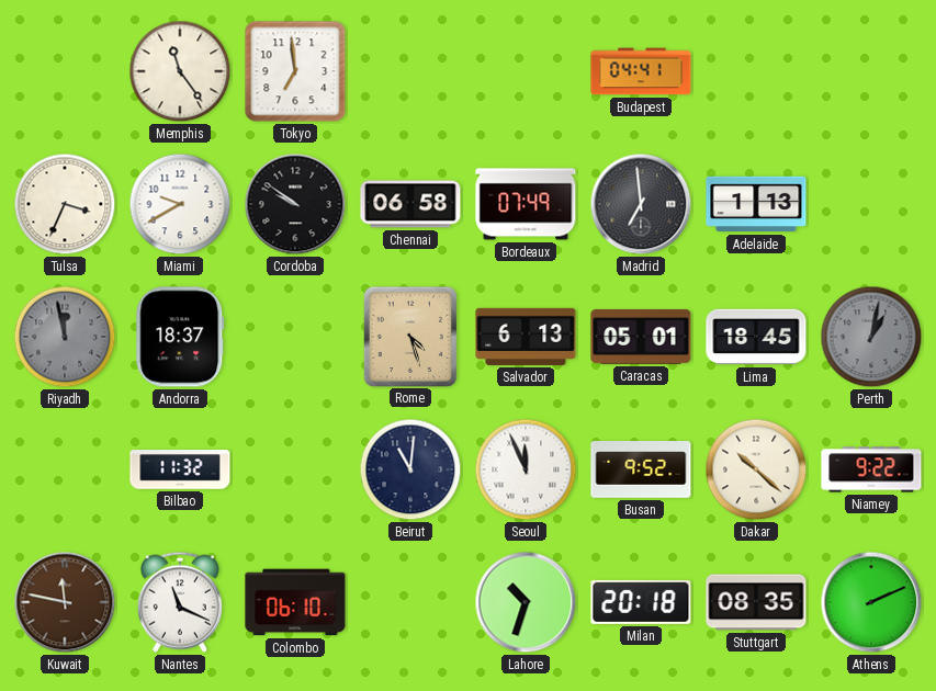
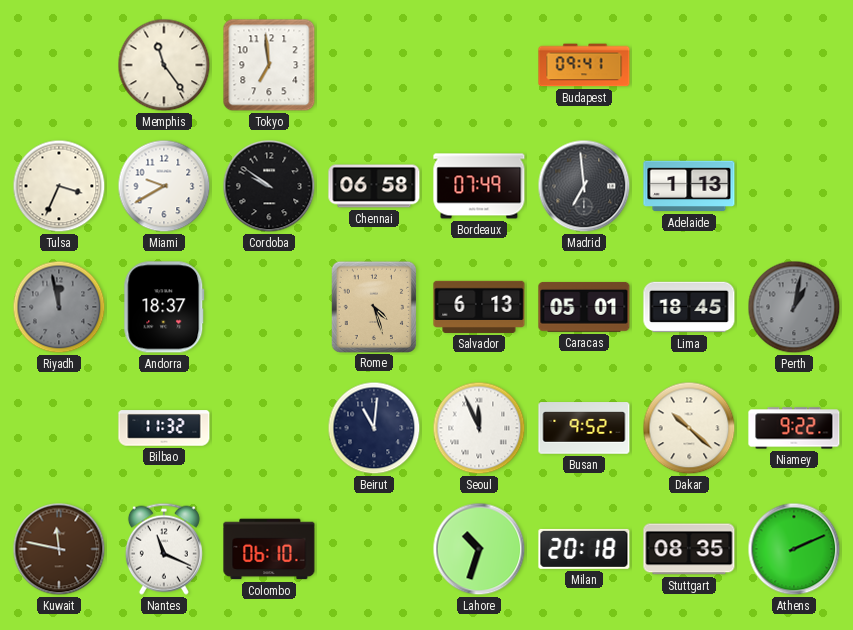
Budapest: 04:41 -> 09:41 (584, 65)
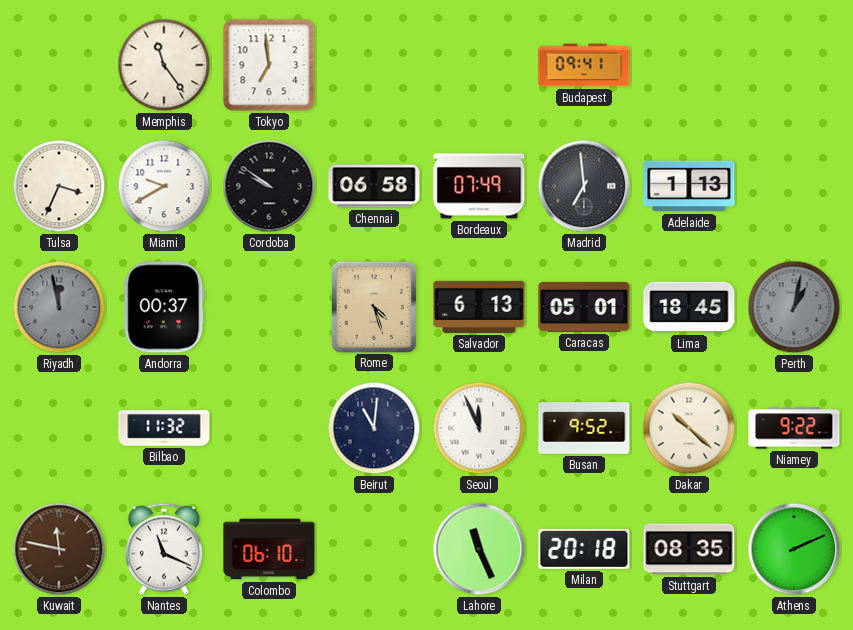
Andorra: 18:37 -> 00:37 (164, 307)
Lahore: 10:33 -> 11:26 (479, 549)
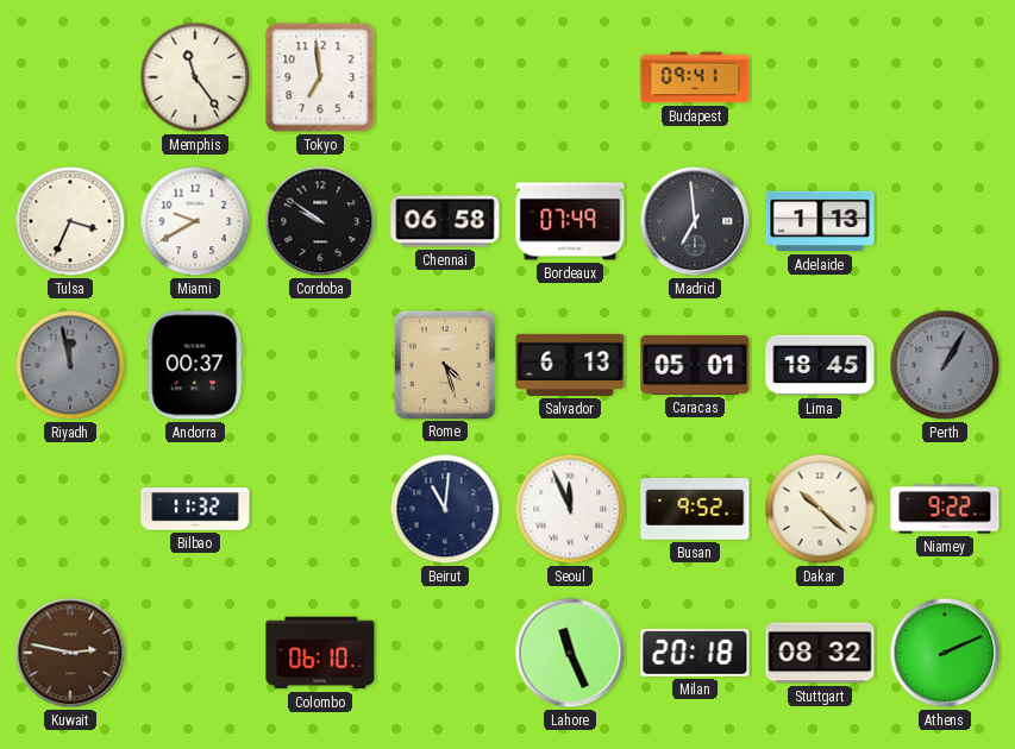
Perth: 1:02 -> 1:05 (945, 365)
Kuwait: 11:47 -> 2:47 (70, 653)
Nantes: 11:19 -> none (164, 549)
Stuttgart: 08:35 -> 08:32 (820, 653)
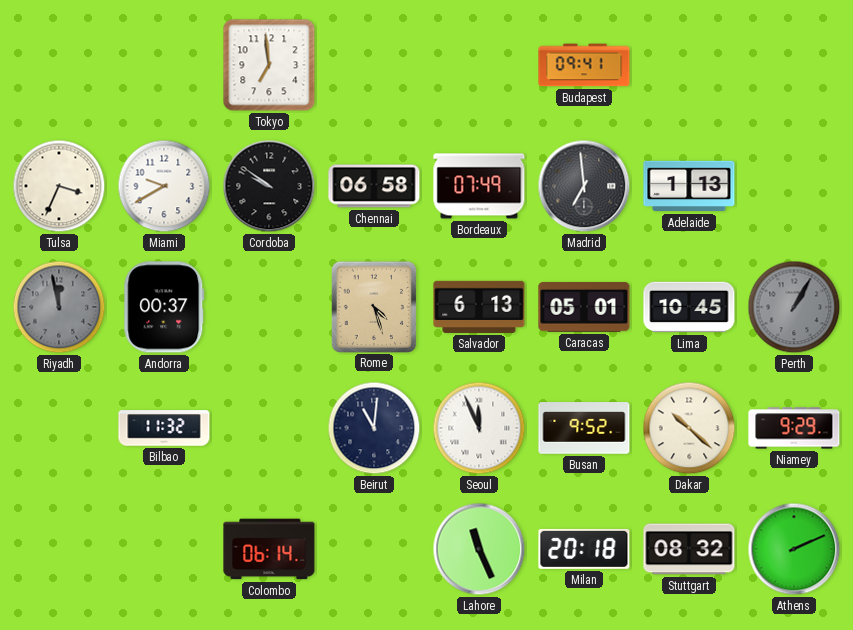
Memphis: 11:24 -> none (195, 77)
Lima: 18:45 -> 10:45 (689, 307)
Niamey: 9:22 -> 9:29 (794, 428)
Kuwait: 2:47 -> none (70, 653)
Colombo: 06:10 -> 06:14 (269, 549)
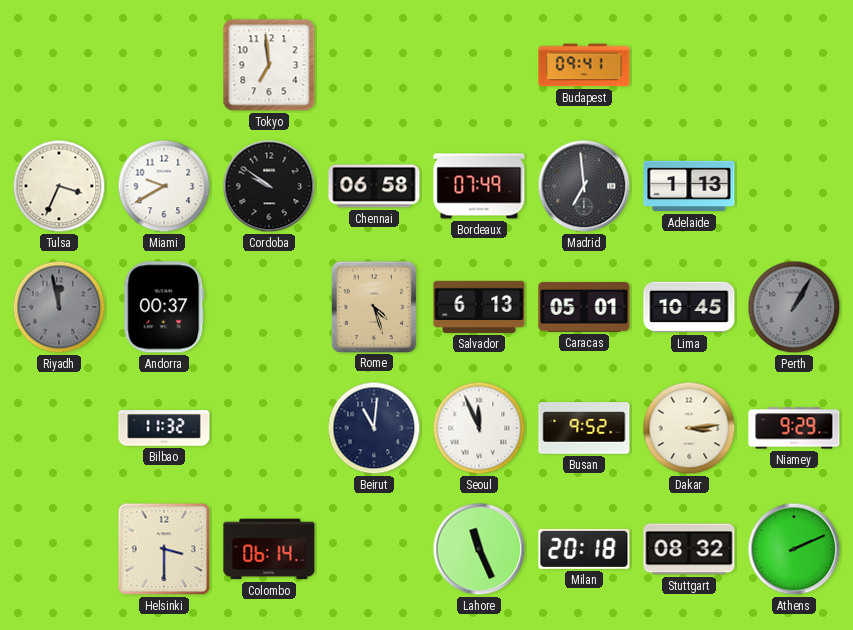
Dakar: 10:22 -> 3:14 (689, 428)
Helsinki: none -> 3:30 (164, 549)
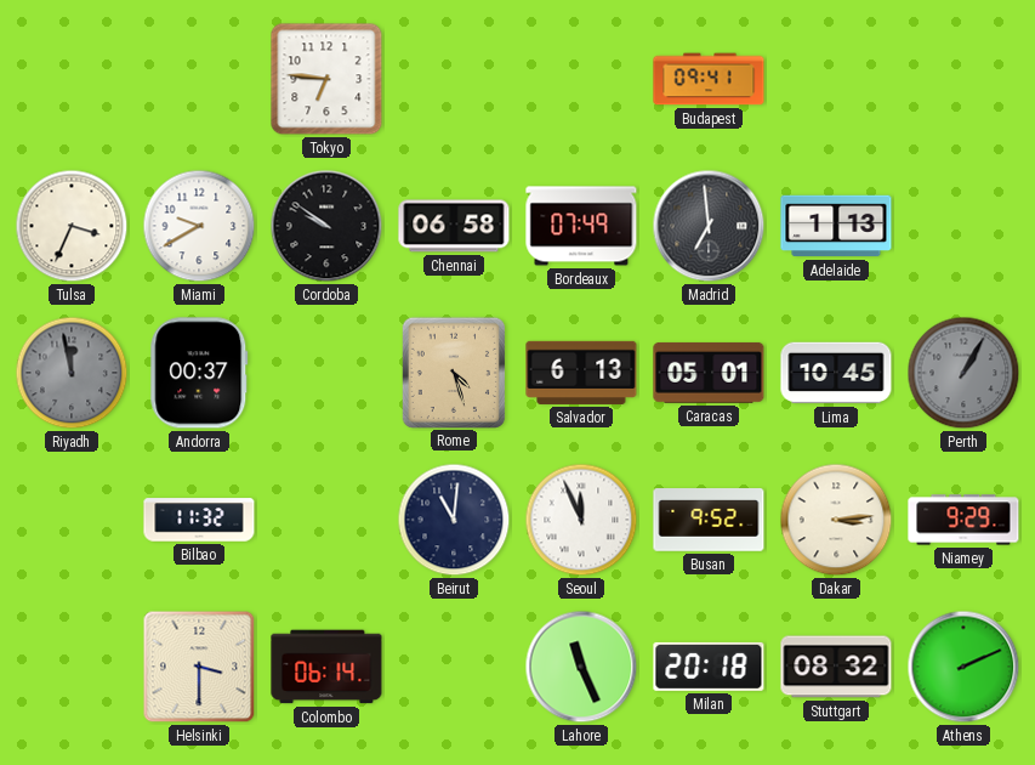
Tokyo: 6:59 -> 6:46 (326, 79)
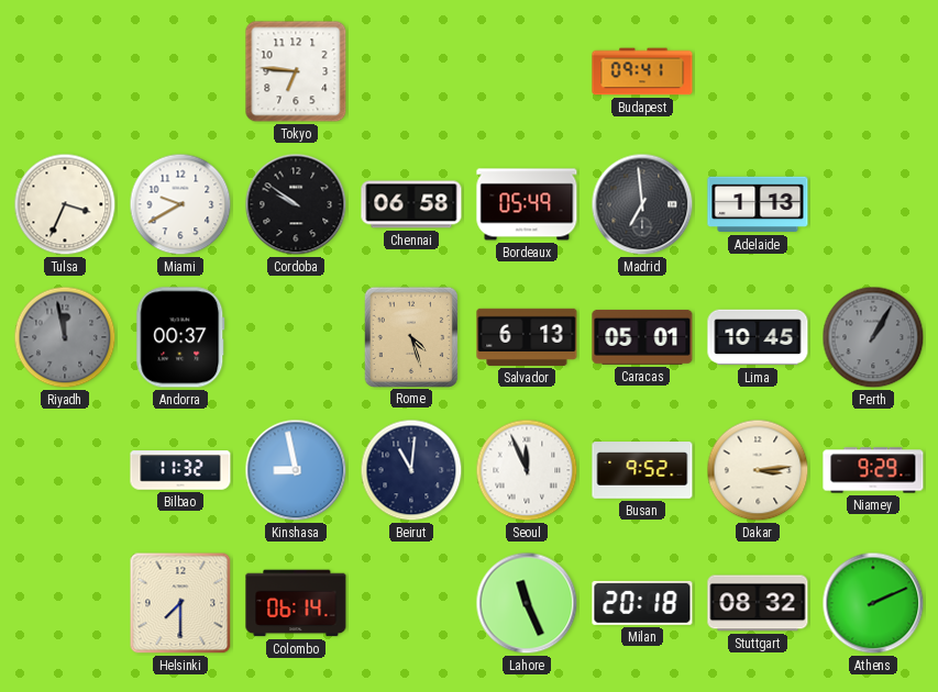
Bordeaux: 07:49 -> 05:49 (527, 204)
Kinshasa: none -> 8:58 (296, 470)
Helsinki: 3:30 -> 7:30 (180, 603)
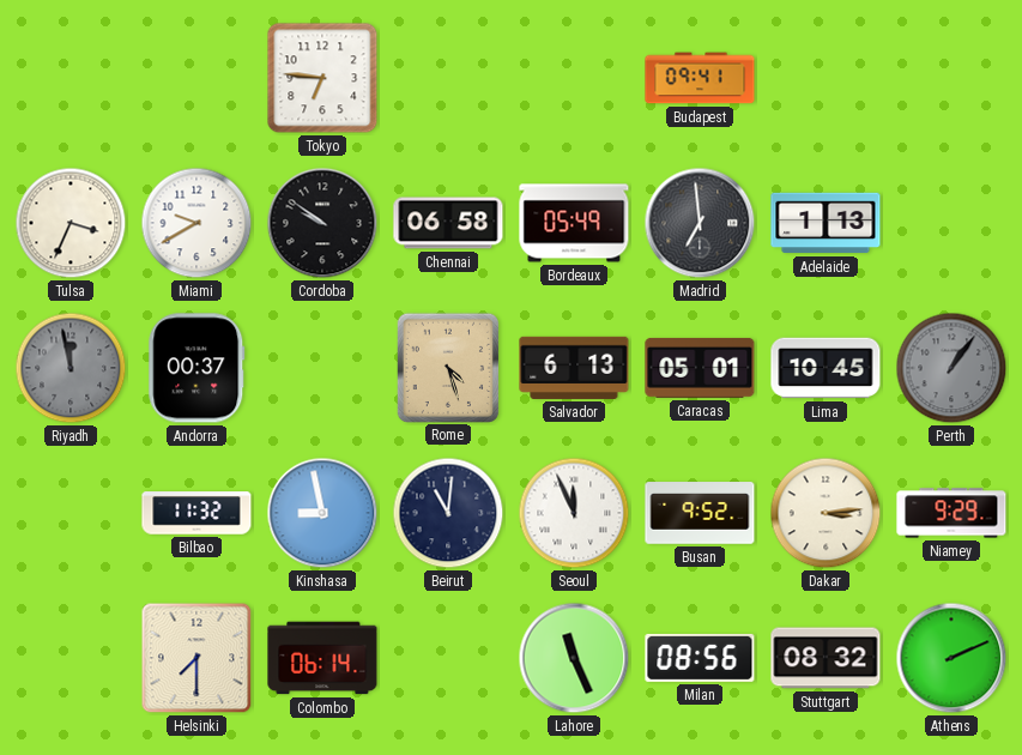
Perth: 1:05 -> 1:06 (951, 368)
Milan: 20:18 -> 08:56 (700, 658)
